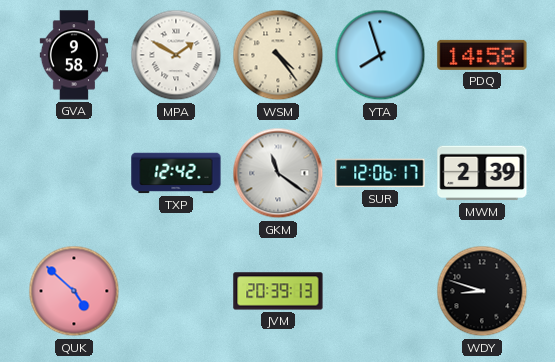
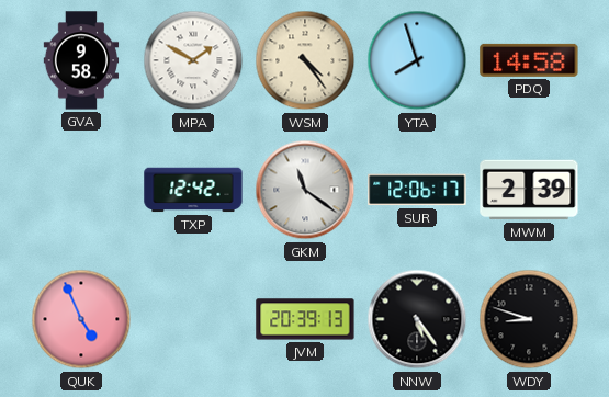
QUK: 4:52 -> 4:56 (81, 319)
NNW: none -> 5:24 (417, 319)
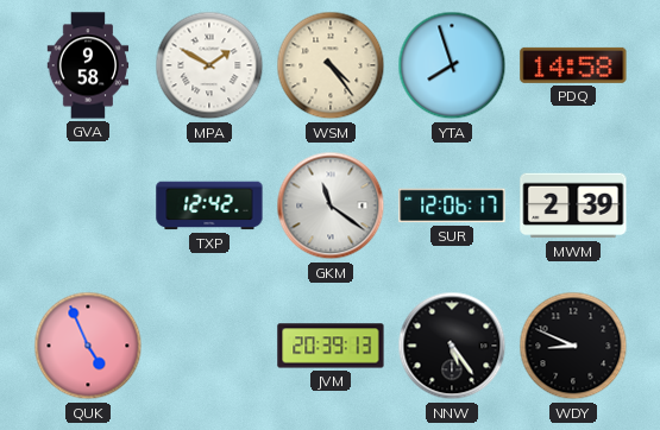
WDY: 8:48 -> 8:49 (573, 346)
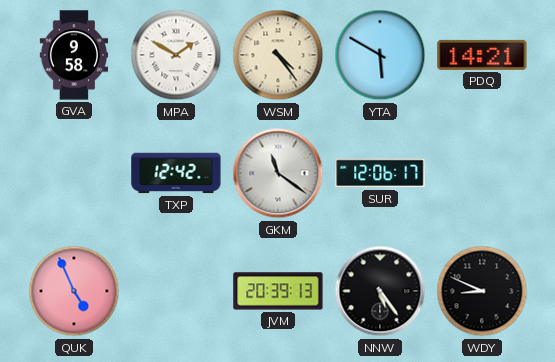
YTA: 7:57 -> 5:50 (380, 55)
PDQ: 14:58 -> 14:21 (482, 55)
MWM: 2:39 -> none (573, 205)
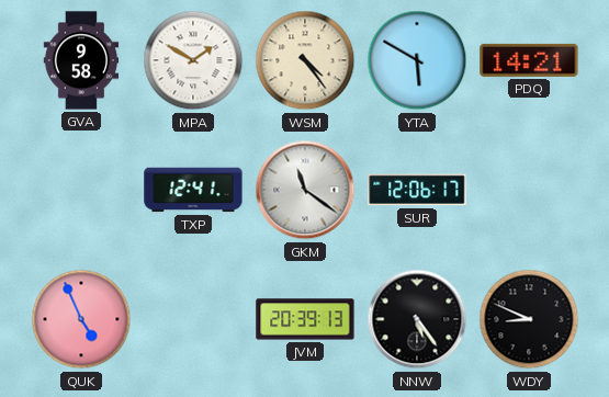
TXP: 12:42 -> 12:41 (193, 190)
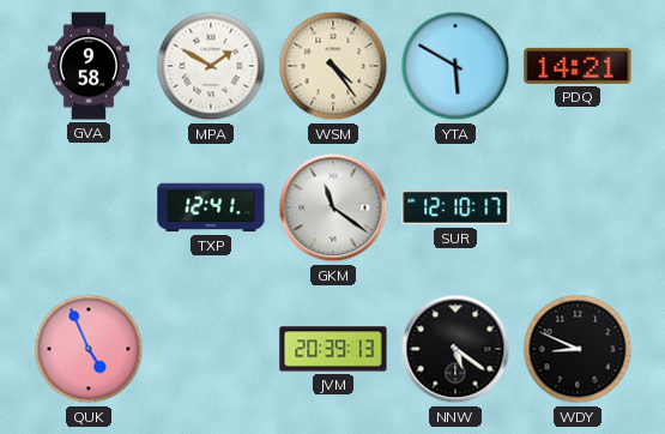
SUR: 12:06 -> 12:10 (455, 207)
NNW: 5:24 -> 5:21 (455, 349)
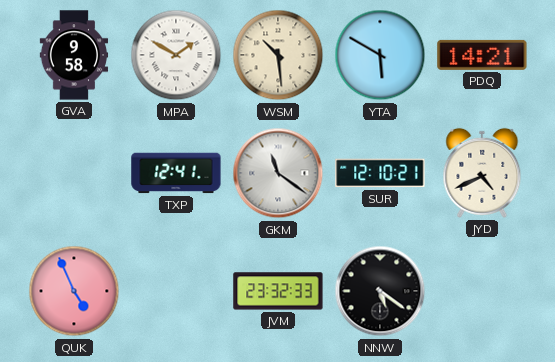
WSM: 4:24 -> 10:29 (278, 55)
SUR: 12:10:17 -> 12:10:21 (380, 173)
JYD: none -> 4:41 (482, 173)
JVM: 20:39 -> 23:32 (278, 291)
WDY: 8:49 -> none (578, 349)
